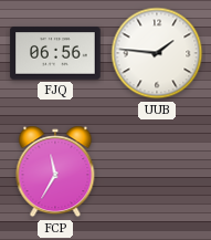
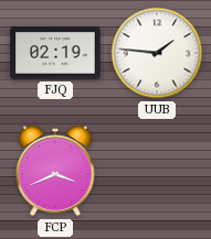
FJQ: 06:56 -> 02:19 (55, 53)
FCP: 11:35 -> 3:41 (55, 171)
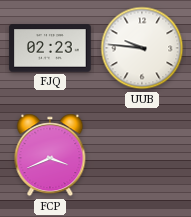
FJQ: 02:19 -> 02:23 (50, 48)
UUB: 1:46 -> 9:46 (142, 48)
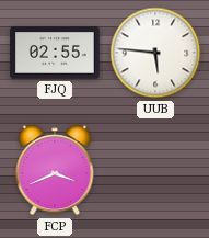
FJQ: 02:23 -> 02:55 (55, 53)
UUB: 9:46 -> 5:46 (155, 53)
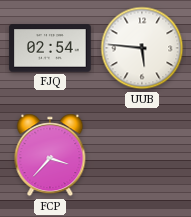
FJQ: 02:55 -> 02:54 (50, 48)
FCP: 3:41 -> 3:37 (50, 155)
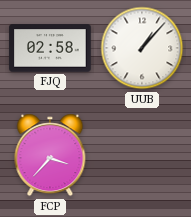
FJQ: 02:54 -> 02:58 (50, 48)
UUB: 5:46 -> 1:07 (142, 48)
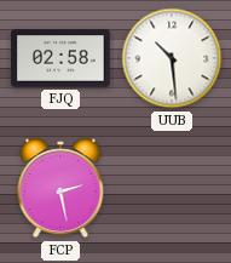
UUB: 1:07 -> 10:29 (172, 58)
FCP: 3:37 -> 2:28 (60, 188)
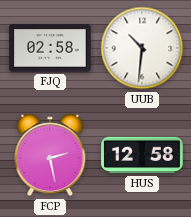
UUB: 10:29 -> 10:31 (142, 48)
HUS: none -> 12:58 (142, 155)
